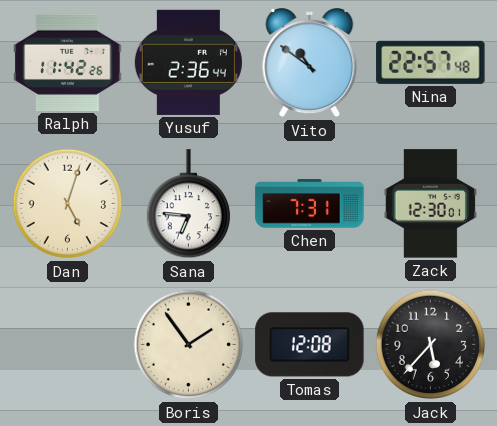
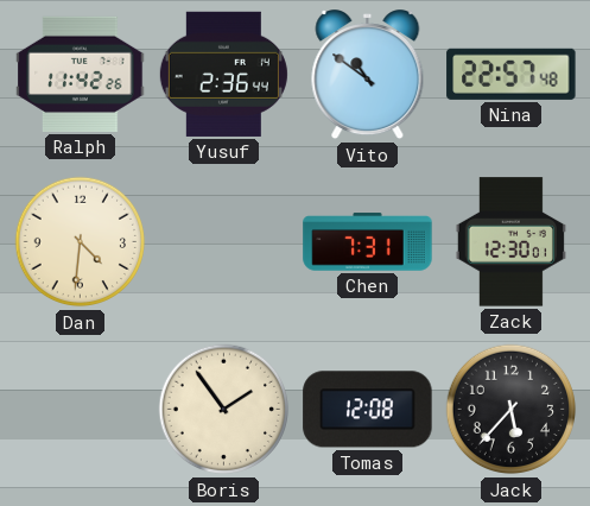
Dan: 5:03 -> 4:31 (81, 242)
Sana: 6:46 -> none (188, 204)
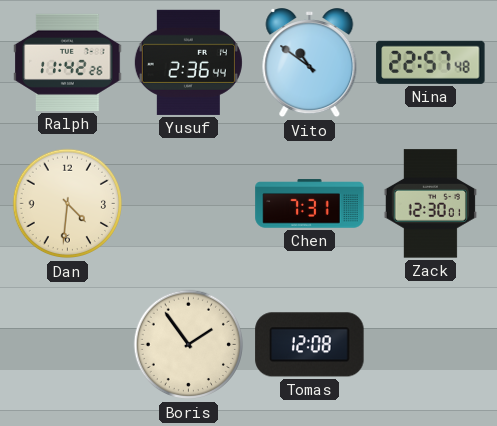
Jack: 5:37 -> none (512, 410)
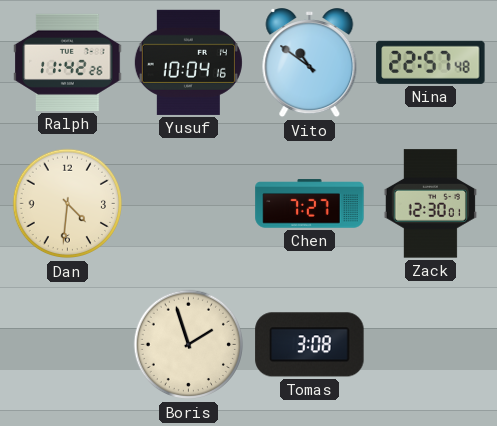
Yusuf: 2:36 -> 10:04 (188, 62)
Chen: 7:31 -> 7:27 (310, 204)
Boris: 1:54 -> 1:57 (189, 345)
Tomas: 12:08 -> 3:08 (310, 345)
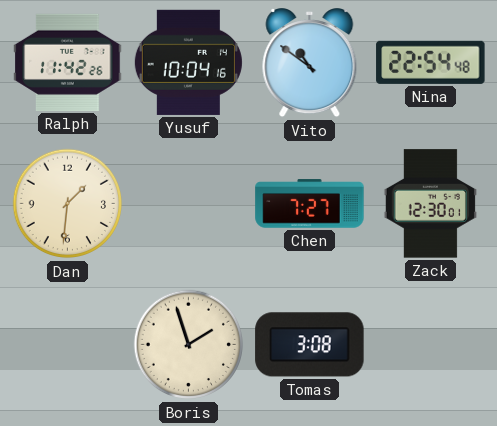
Nina: 22:57 -> 22:54 (431, 62)
Dan: 4:31 -> 1:31 (68, 204)
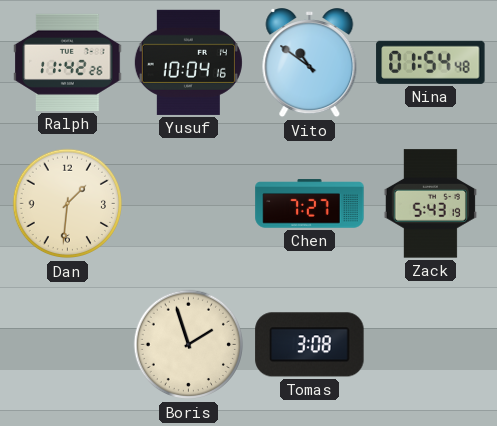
Nina: 22:54 -> 01:54 (431, 62)
Zack: 12:30 -> 5:43 (430, 204)
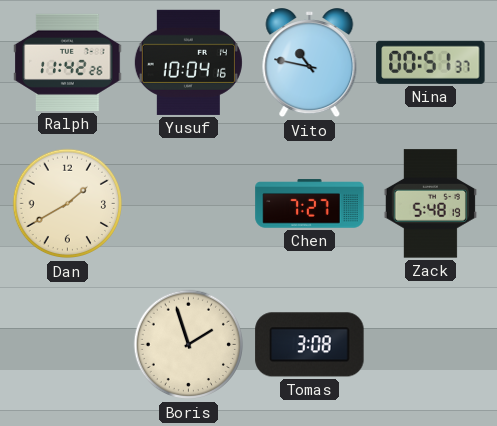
Vito: 10:51 -> 10:47 (310, 63)
Nina: 01:54 -> 00:51 (431, 62)
Dan: 1:31 -> 1:40 (68, 204)
Zack: 5:43 -> 5:48 (430, 204)
